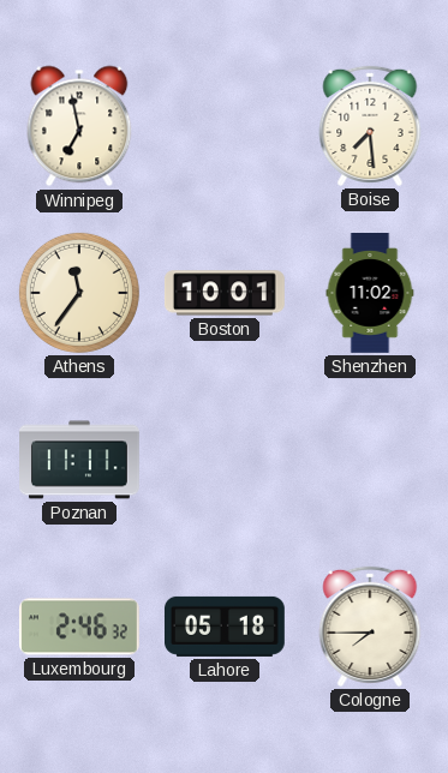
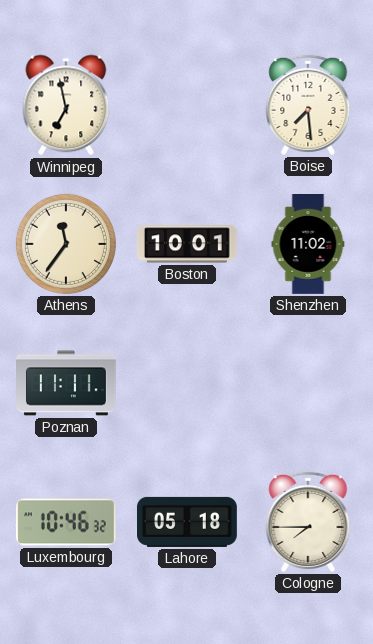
Luxembourg: 2:46 -> 10:46 (66, 522)
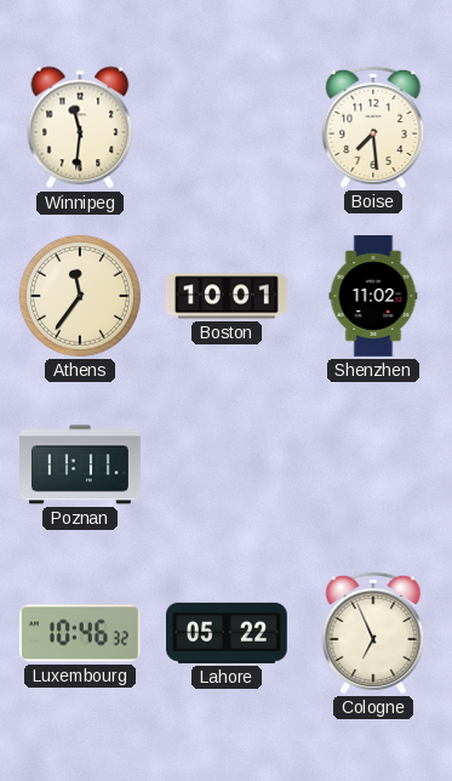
Winnipeg: 6:58 -> 11:31 (80, 127)
Lahore: 05:18 -> 05:22 (228, 633)
Cologne: 7:45 -> 6:56 (373, 633)
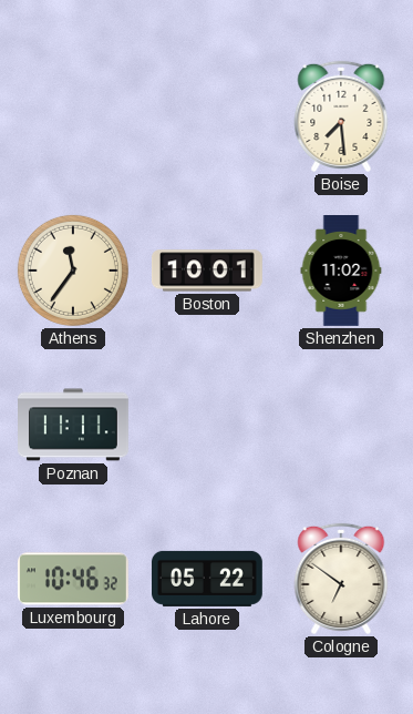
Winnipeg: 11:31 -> none (80, 127)
Cologne: 6:56 -> 6:51 (341, 579)
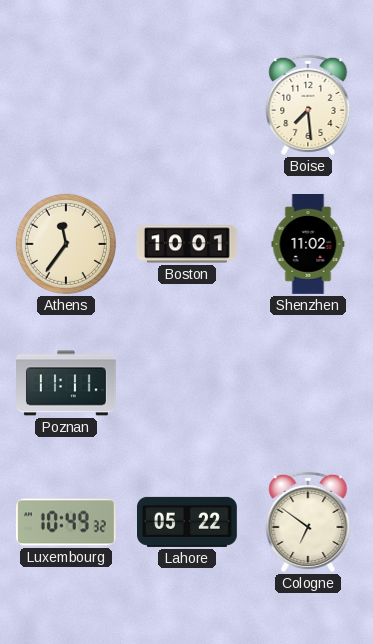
Luxembourg: 10:46 -> 10:49 (66, 522)
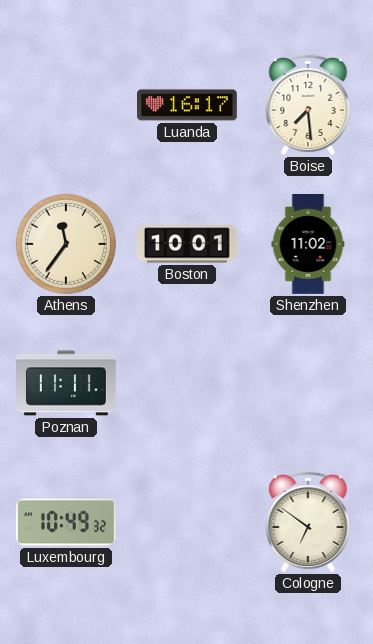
Luanda: none -> 16:17 (188, 105)
Lahore: 05:22 -> none (188, 522)
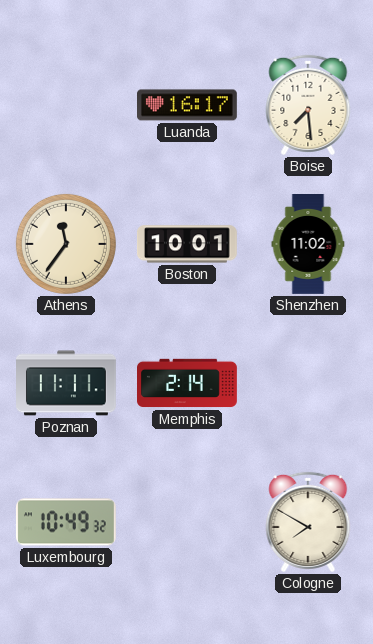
Memphis: none -> 2:14 (188, 383)
Cologne: 6:51 -> 7:50 (308, 522)
